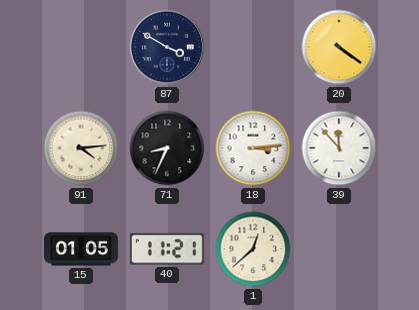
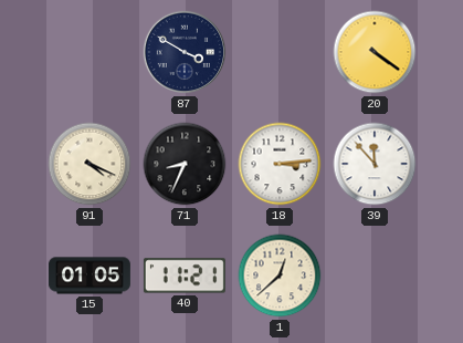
91: 4:14 -> 4:19 (90, 164)
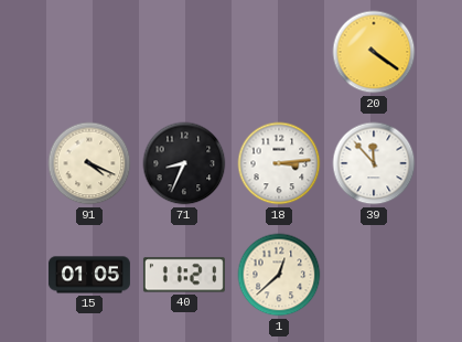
87: 3:50 -> none (185, 52)
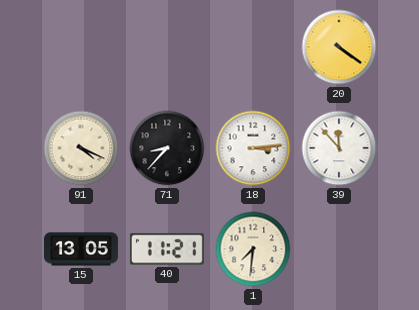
71: 8:34 -> 8:37 (167, 148)
15: 01:05 -> 13:05 (81, 249)
1: 12:38 -> 7:31 (253, 249)
